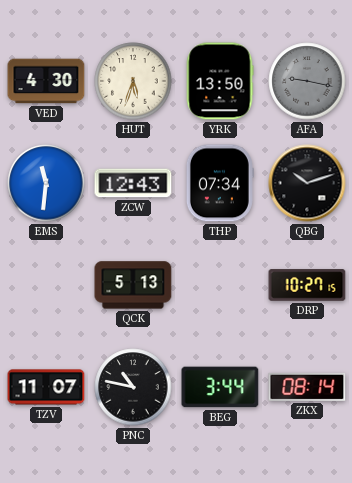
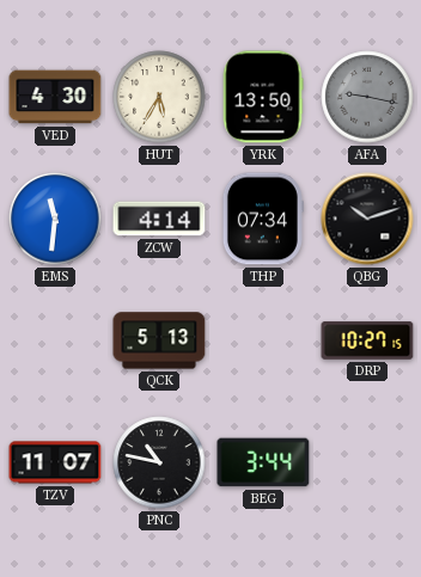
HUT: 5:33 -> 5:35 (159, 97)
ZCW: 12:43 -> 4:14 (159, 219)
ZKX: 08:14 -> none (307, 387)
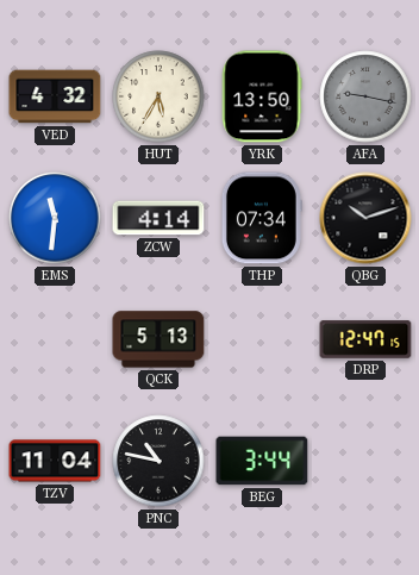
VED: 4:30 -> 4:32 (55, 96)
DRP: 10:27 -> 12:47 (365, 339)
TZV: 11:07 -> 11:04 (55, 461)
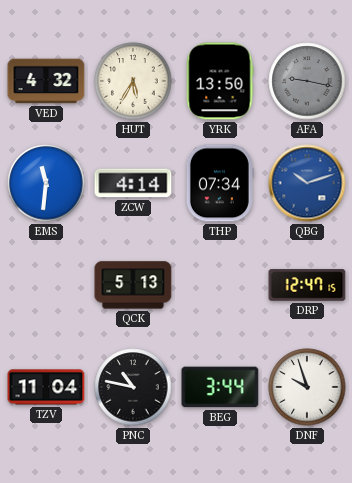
QBG dial: black -> blue (307, 183)
DNF: none -> 9:57 (307, 387)
